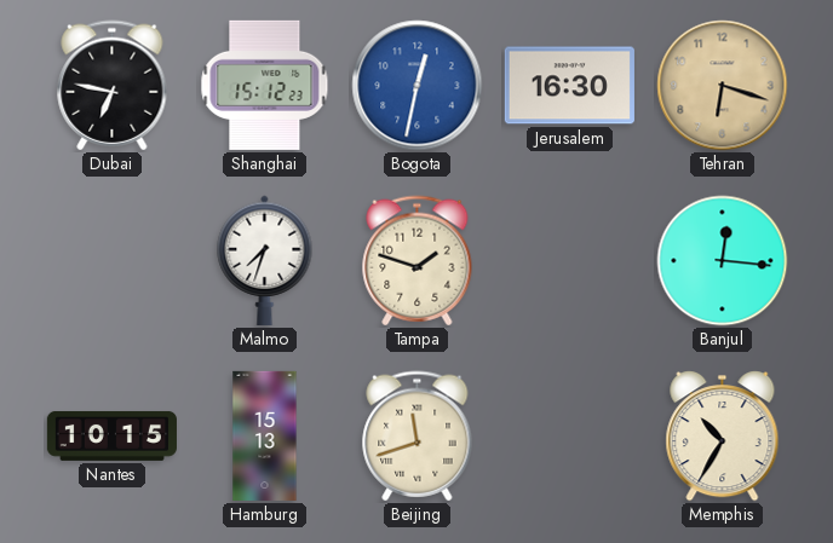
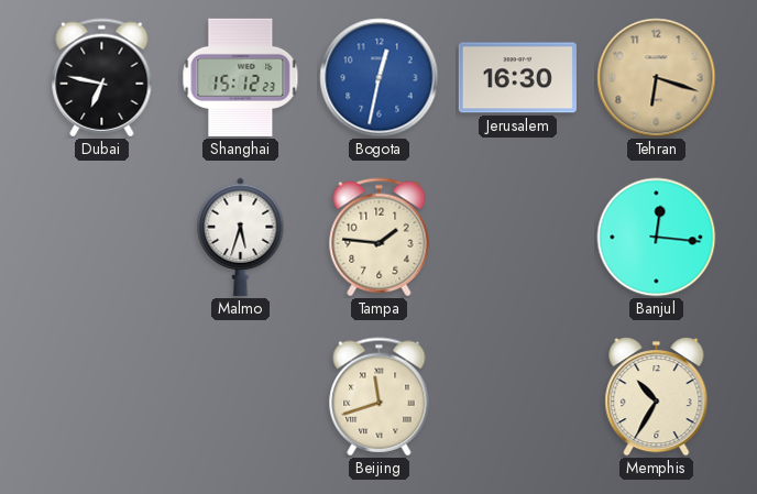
Malmo: 7:33 -> 5:33 (241, 237)
Tampa: 1:48 -> 1:46 (380, 238)
Nantes: 10:15 -> none (111, 435)
Hamburg: 15:13 -> none (265, 435)
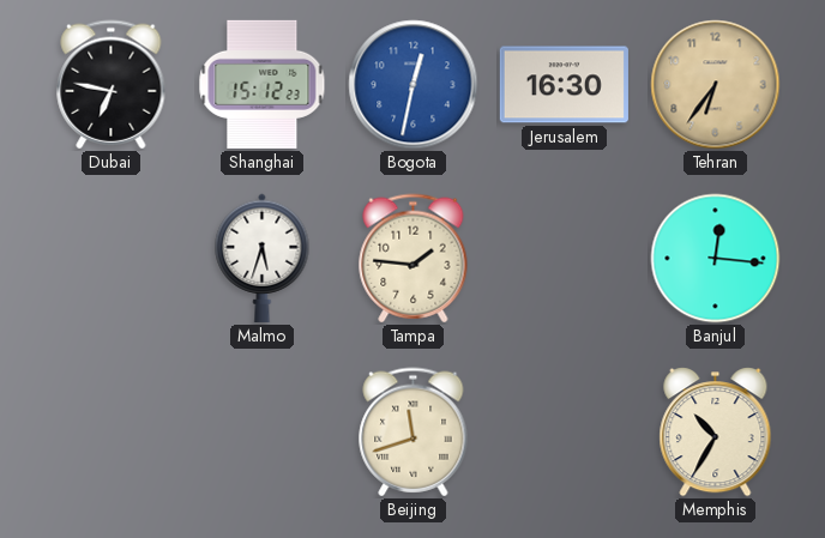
Tehran: 6:18 -> 6:36 (716, 85)
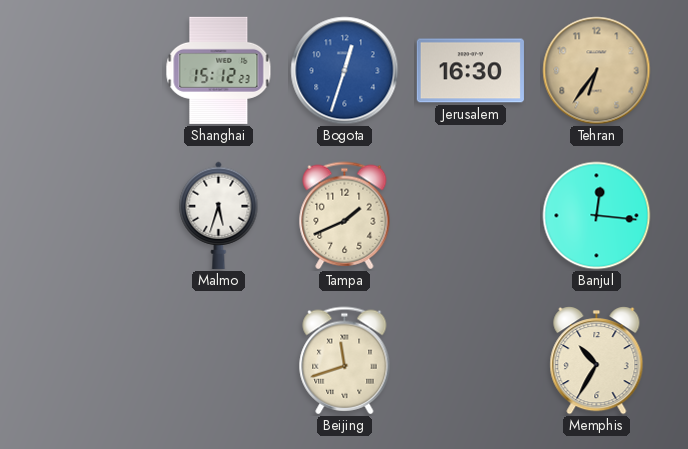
Dubai: 6:47 -> none (112, 85)
Bogota: 12:32 -> 12:33 (345, 71)
Tampa: 1:46 -> 1:41 (345, 216)
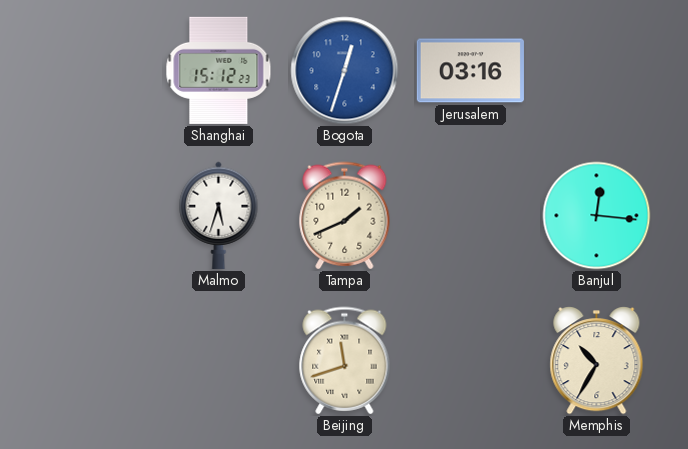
Jerusalem: 16:30 -> 03:16 (470, 71)
Tehran: 6:36 -> none (597, 71)
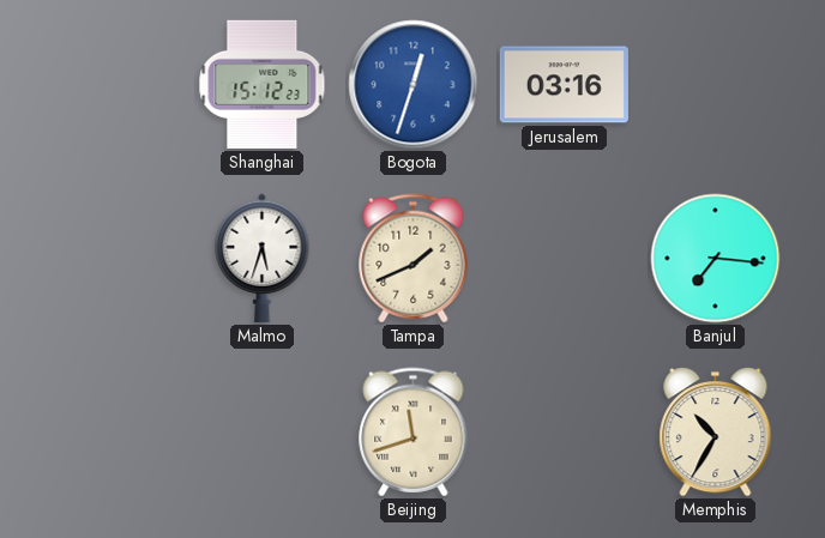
Banjul: 12:16 -> 7:16 (716, 259)
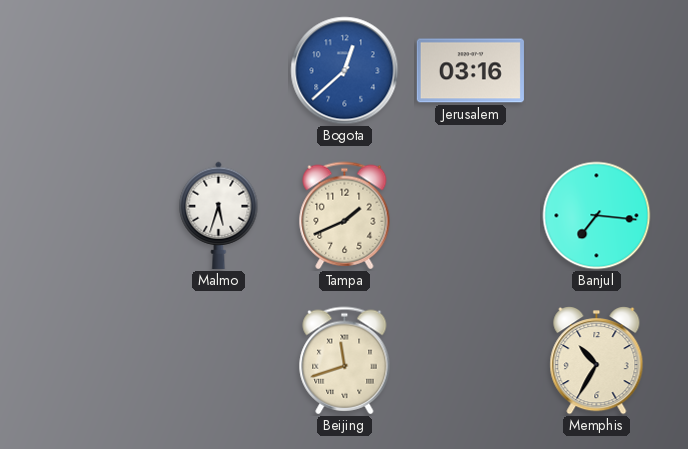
Shanghai: 15:12 -> none (263, 84)
Bogota: 12:33 -> 12:38 (345, 71)
